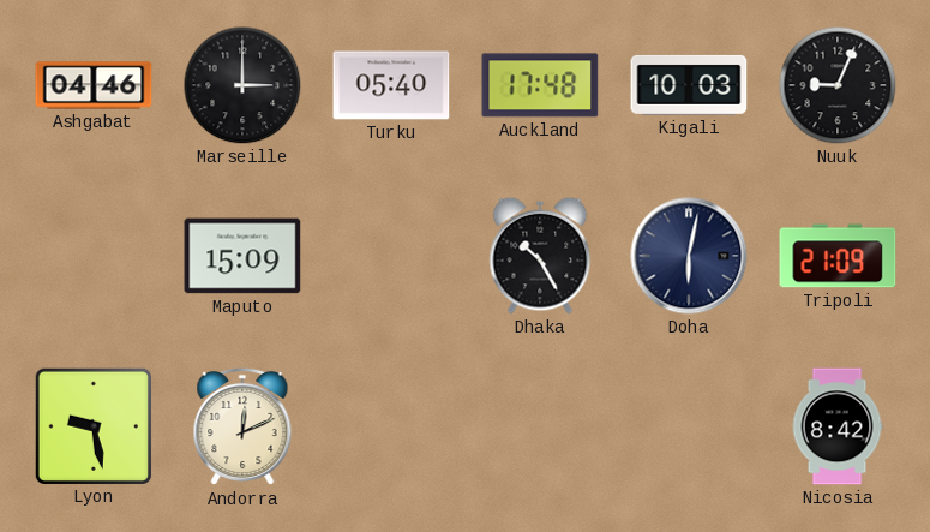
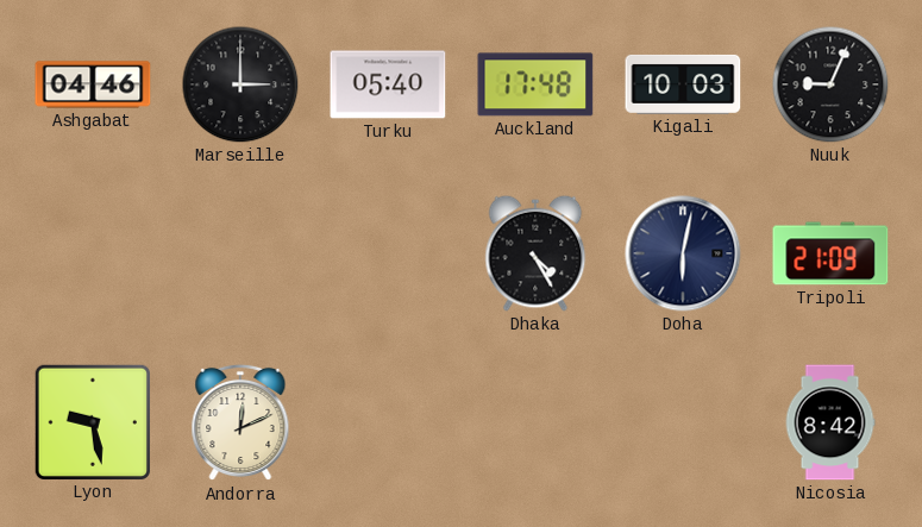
Maputo: 15:09 -> none (242, 256)
Dhaka: 10:25 -> 4:25 (535, 253)
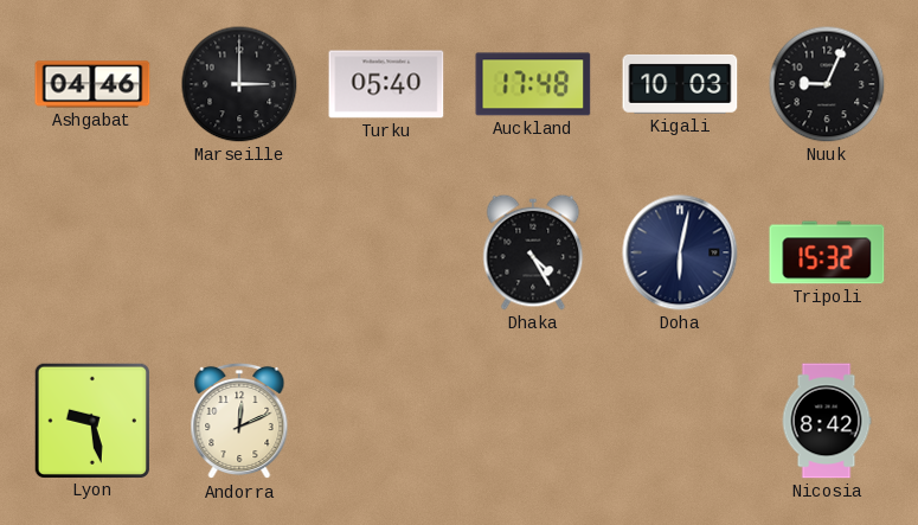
Tripoli: 21:09 -> 15:32 (827, 252)
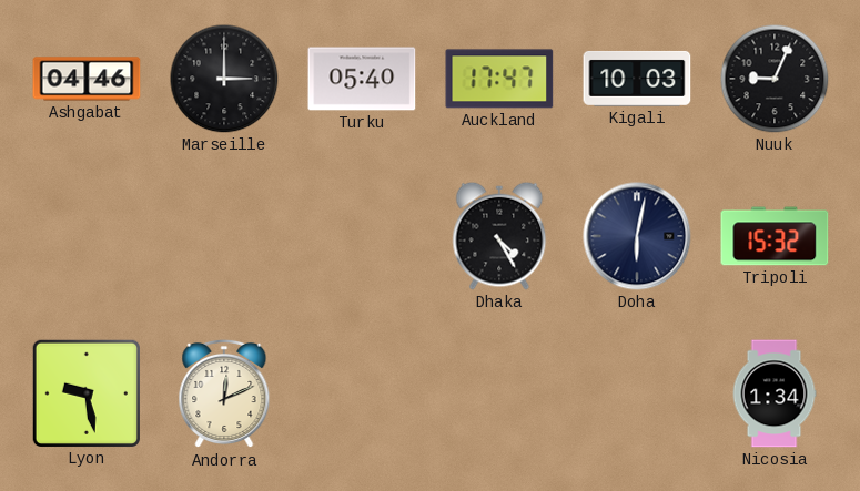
Auckland: 17:48 -> 17:47 (499, 79)
Nicosia: 8:42 -> 1:34 (775, 393)
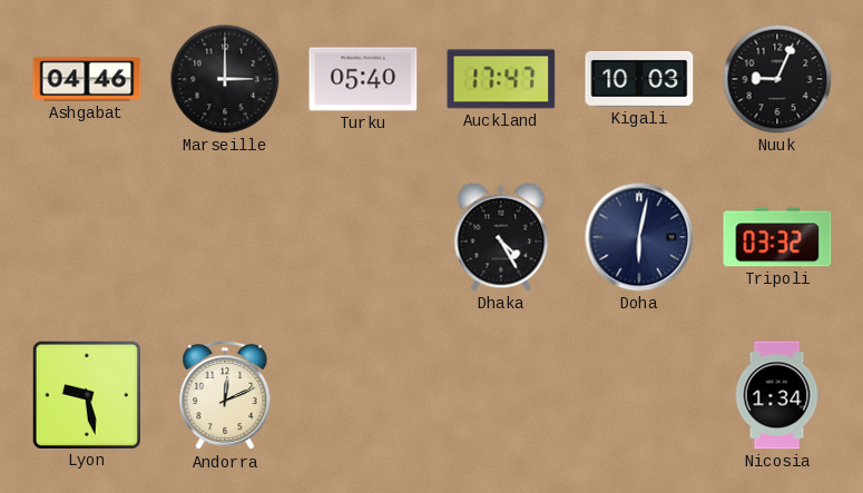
Tripoli: 15:32 -> 03:32 (777, 237)
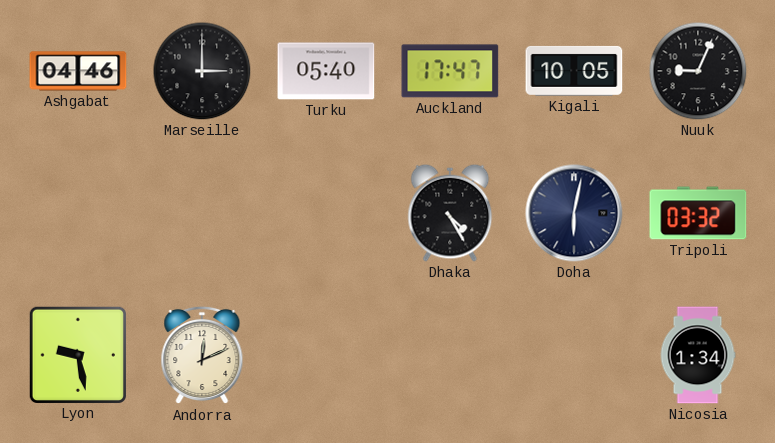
Kigali: 10:03 -> 10:05 (574, 71)
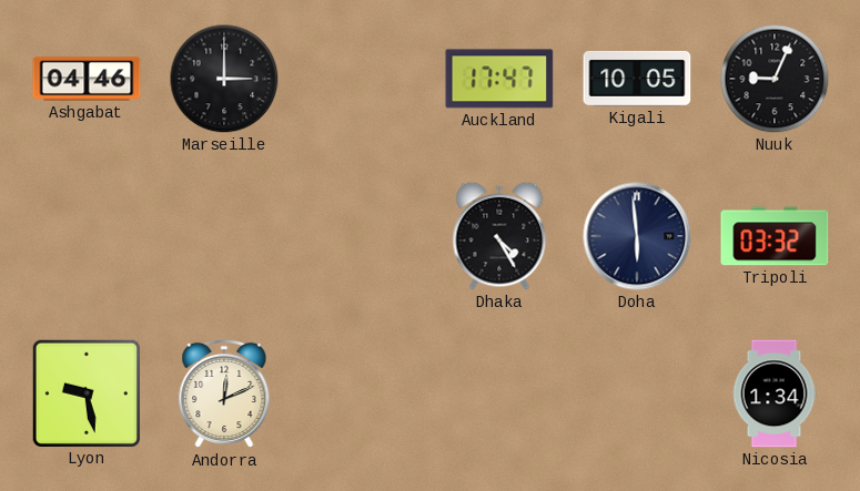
Turku: 05:40 -> none (326, 71)
Doha: 6:02 -> 5:59 (637, 236)
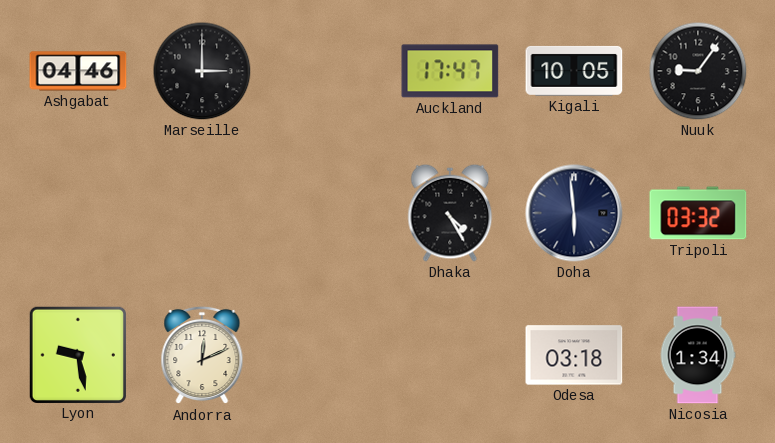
Nuuk: 9:04 -> 9:06 (698, 71)
Odesa: none -> 03:18 (574, 355)
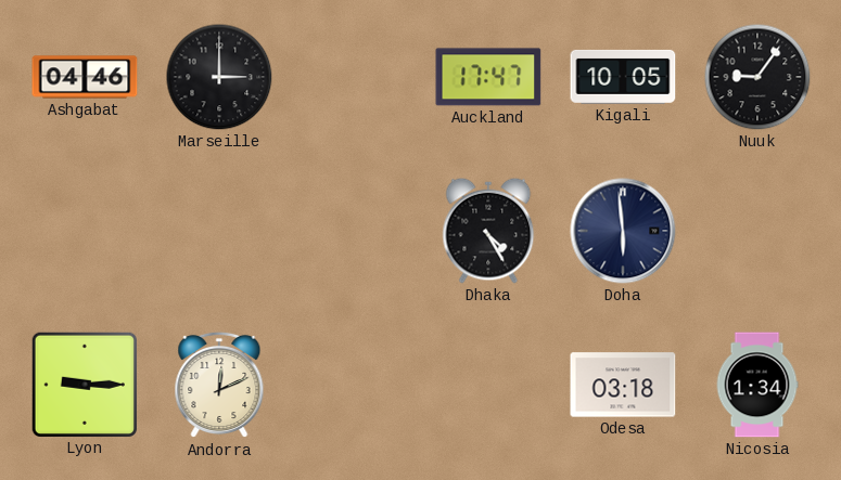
Tripoli: 03:32 -> none (698, 213)
Lyon: 9:28 -> 9:15 (84, 384)
